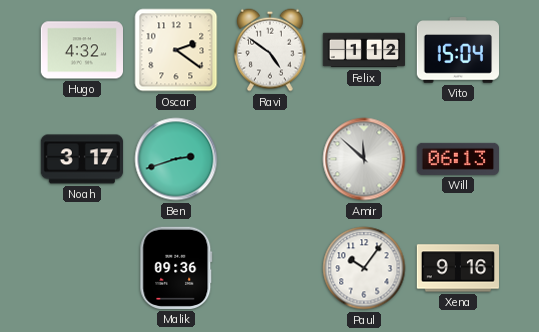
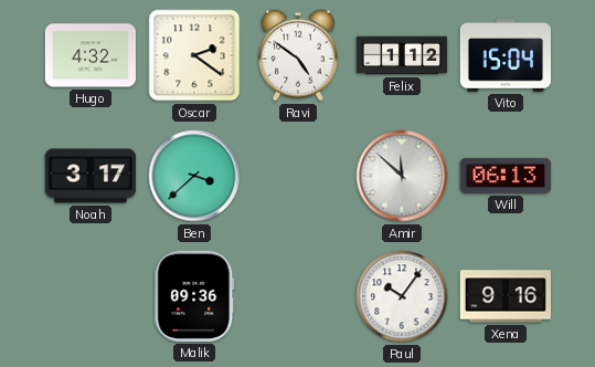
Ben: 2:42 -> 3:38 (194, 176)
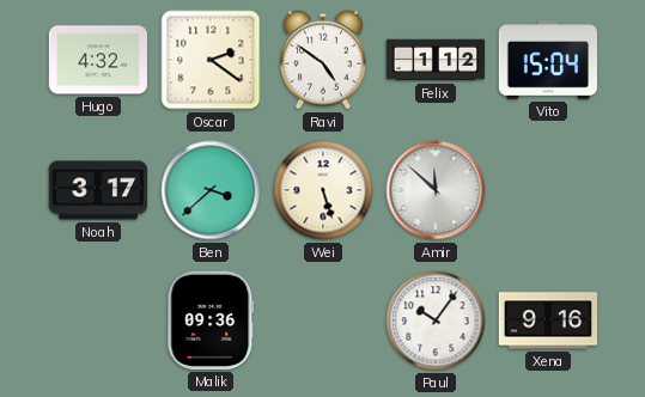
Wei: none -> 5:27 (323, 190)
Will: 06:13 -> none (504, 176)
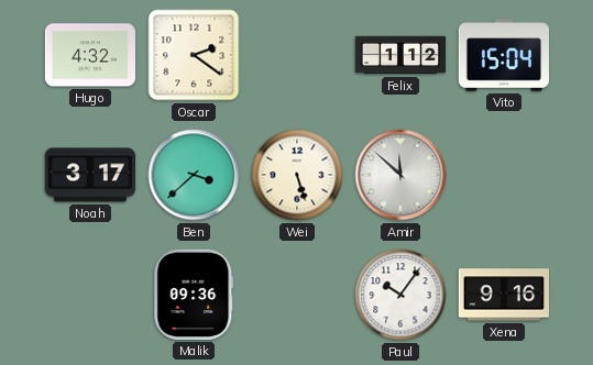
Ravi: 4:51 -> none (323, 60)
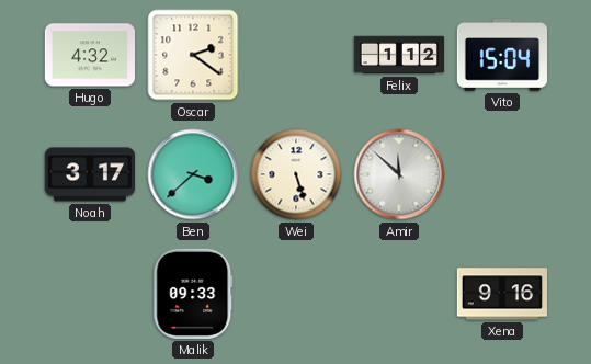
Malik: 09:36 -> 09:33 (193, 294)
Paul: 10:06 -> none (400, 295)
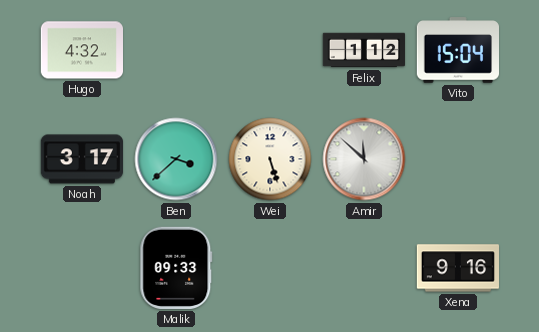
Oscar: 2:21 -> none (193, 55)
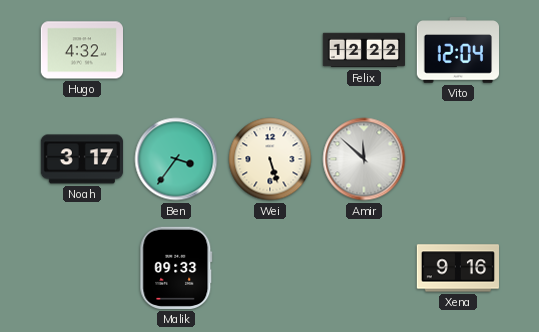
Felix: 1:12 -> 12:22 (364, 50)
Vito: 15:04 -> 12:04 (457, 50)
Ben: 3:38 -> 3:36 (176, 159)
